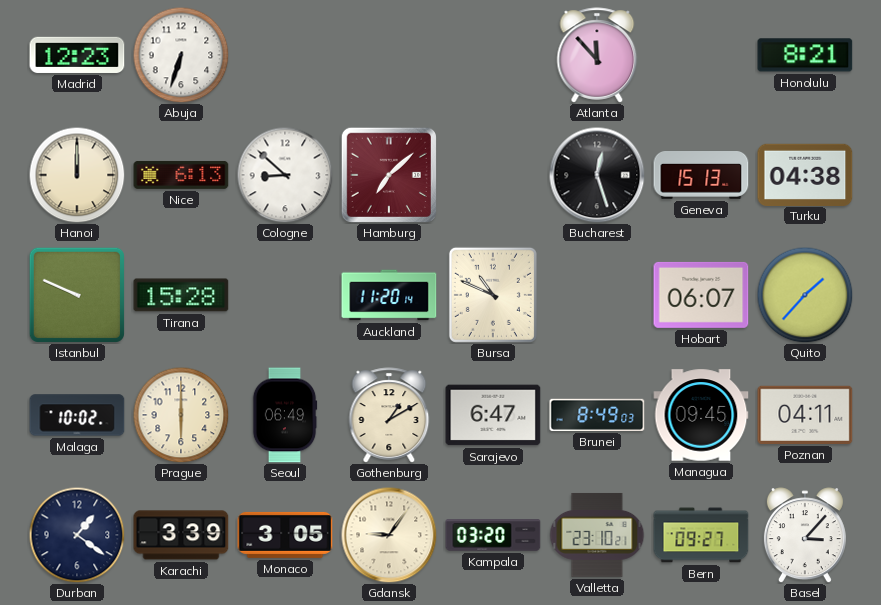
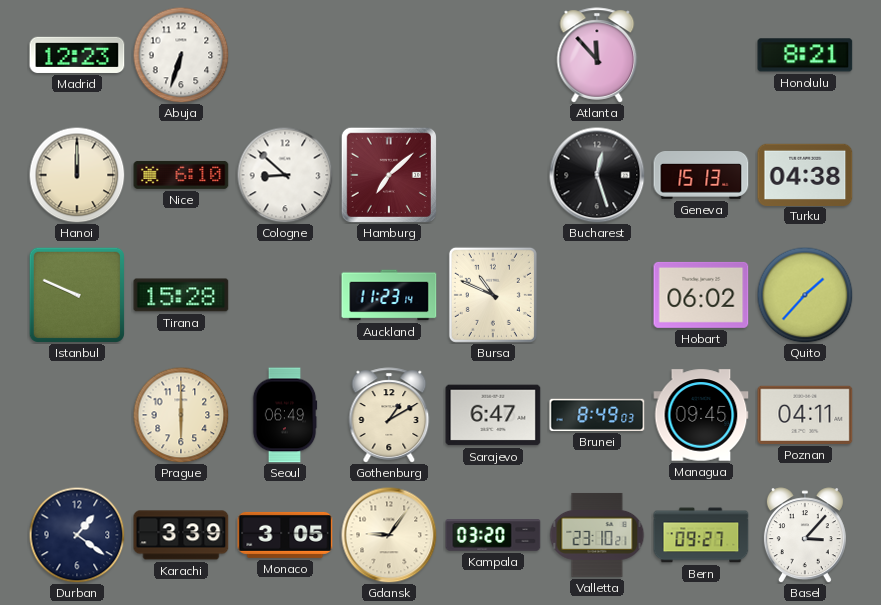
Nice: 6:13 -> 6:10 (181, 175)
Auckland: 11:20 -> 11:23 (389, 295)
Hobart: 06:07 -> 06:02 (701, 295)
Malaga: 10:02 -> none (77, 415)
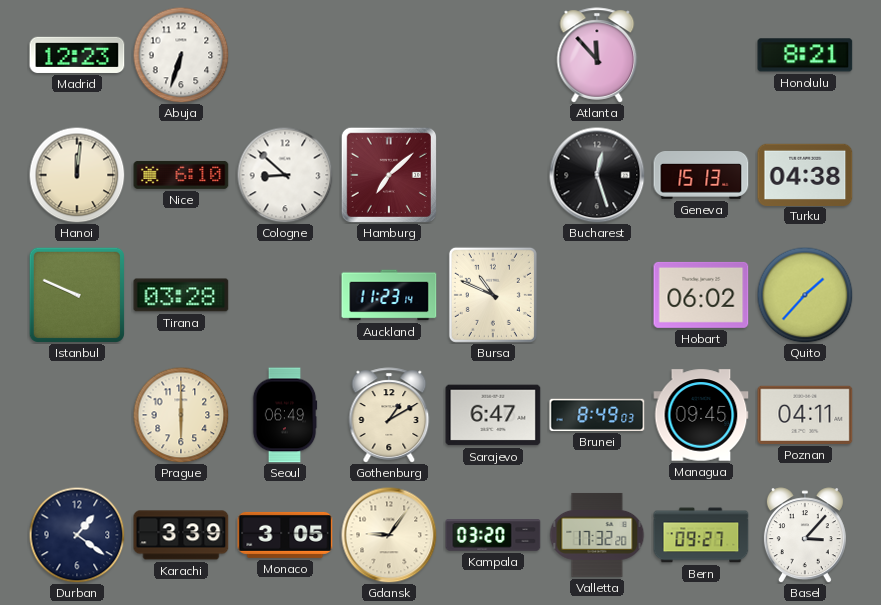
Hanoi: 12:00 -> 12:01 (77, 175)
Tirana: 15:28 -> 03:28 (181, 295)
Valletta: 23:10 -> 17:32 (597, 535)
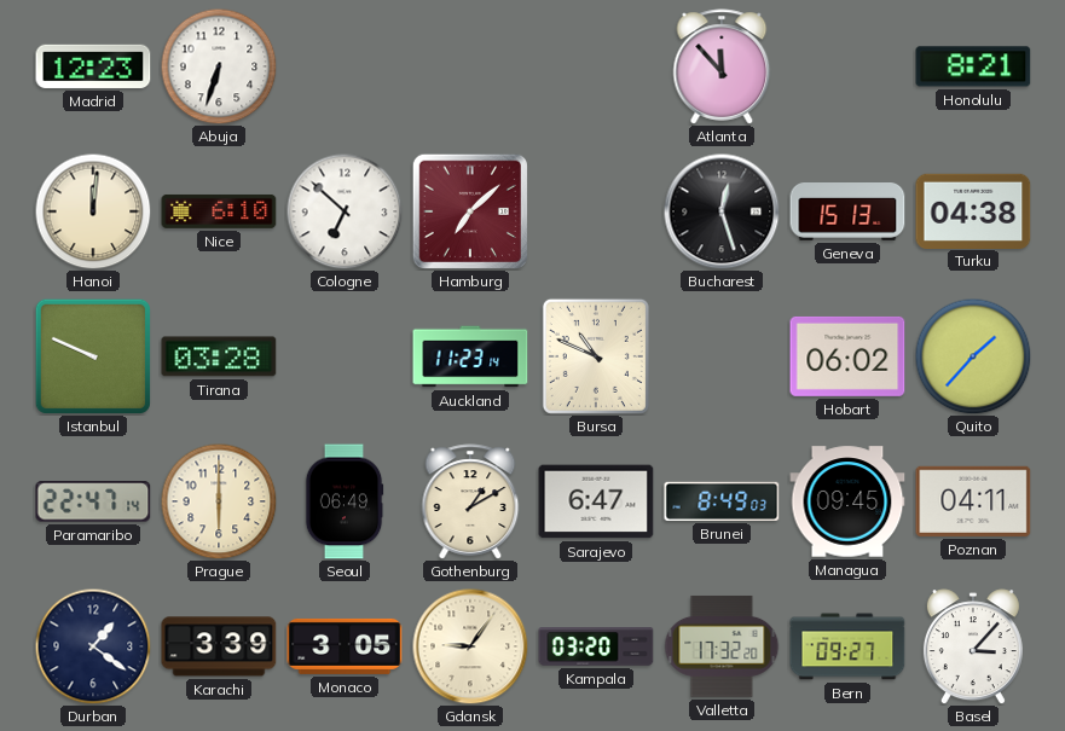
Cologne: 8:52 -> 6:52 (345, 211)
Paramaribo: none -> 22:47 (93, 501)
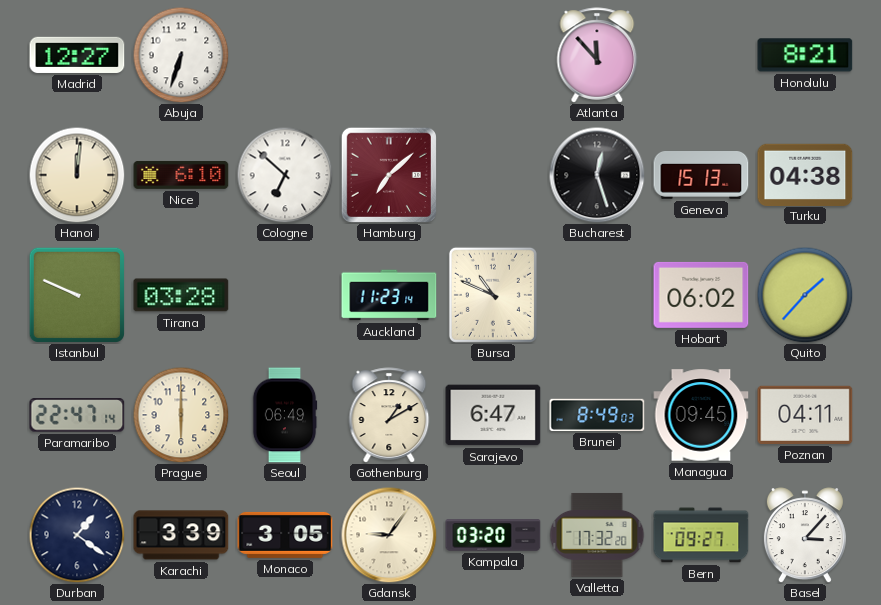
Madrid: 12:23 -> 12:27 (77, 55)
